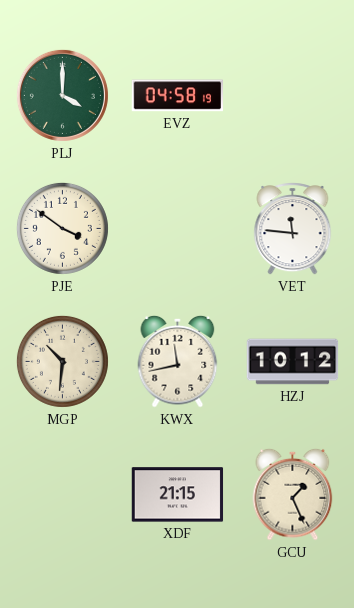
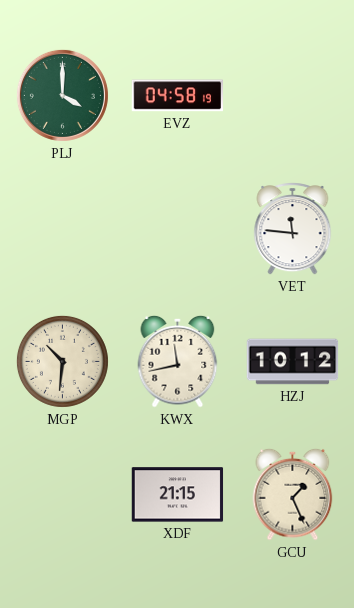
PJE: 3:51 -> none (62, 228)
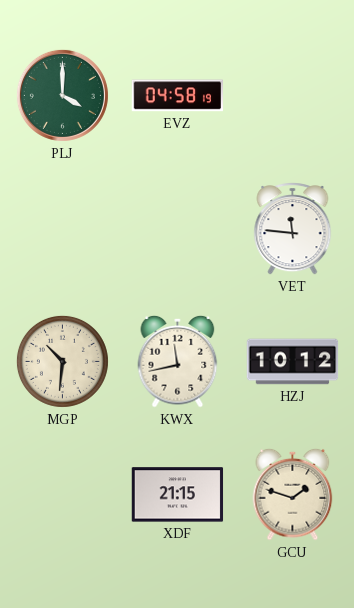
GCU: 1:26 -> 1:48 (293, 494)
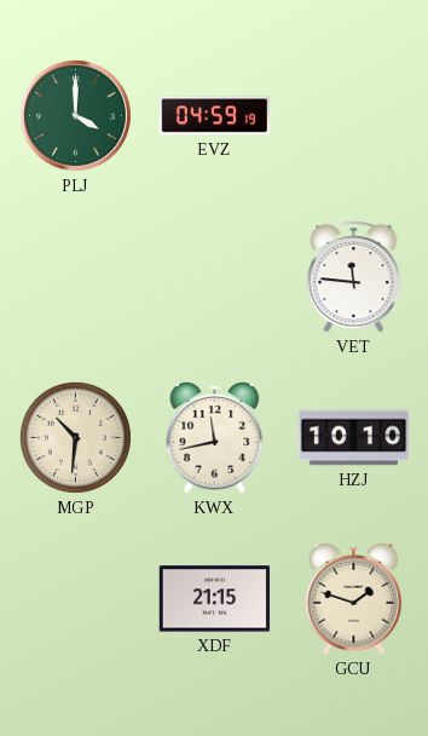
EVZ: 04:58 -> 04:59 (215, 116)
HZJ: 10:12 -> 10:10 (354, 438)
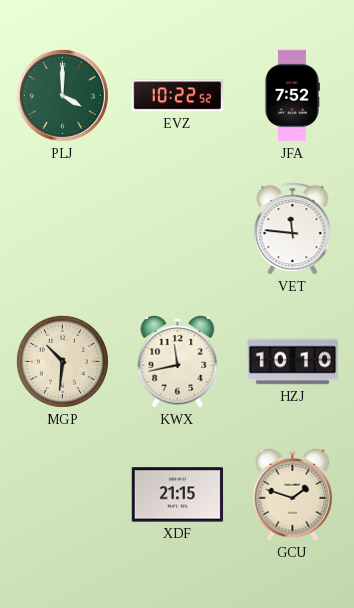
EVZ: 04:59 -> 10:22 (178, 96)
JFA: none -> 7:52 (292, 96)
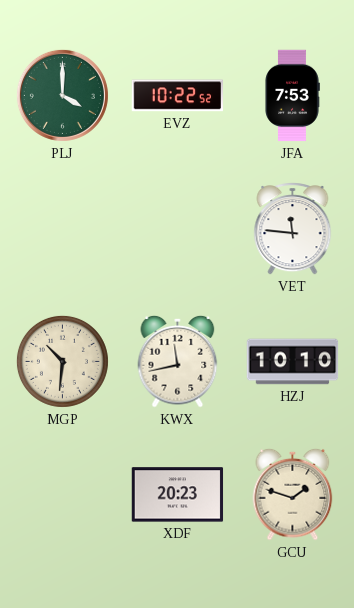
JFA: 7:52 -> 7:53 (292, 96)
XDF: 21:15 -> 20:23 (178, 495)
